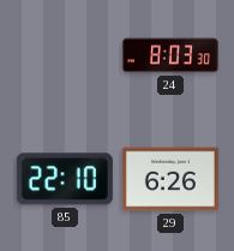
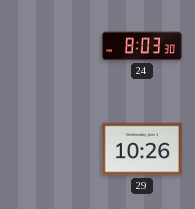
85: 22:10 -> none (65, 179)
29: 6:26 -> 10:26 (142, 149)
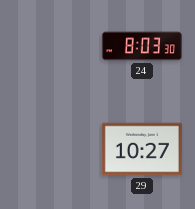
29: 10:26 -> 10:27 (142, 149)
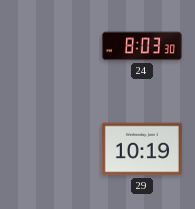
29: 10:27 -> 10:19 (142, 149)
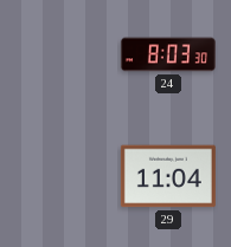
29: 10:19 -> 11:04 (168, 176)
